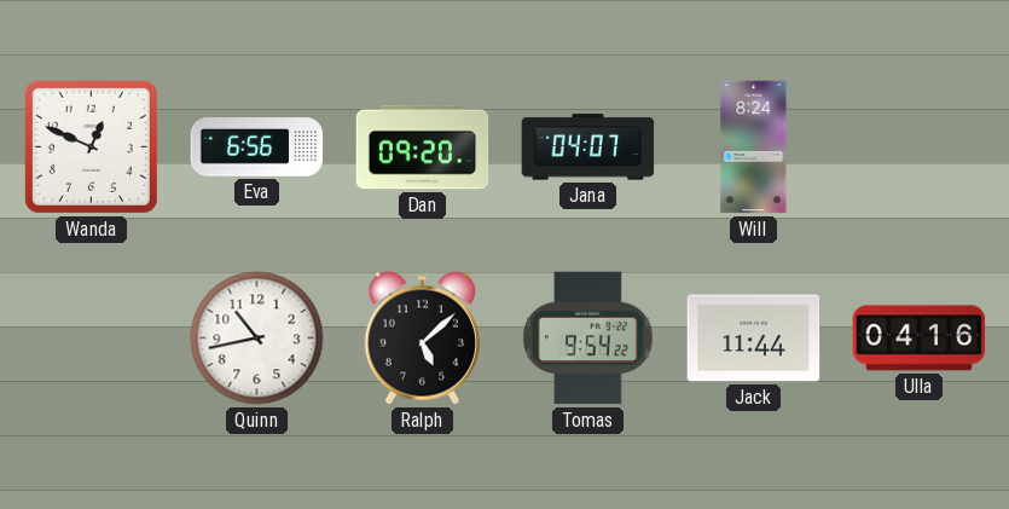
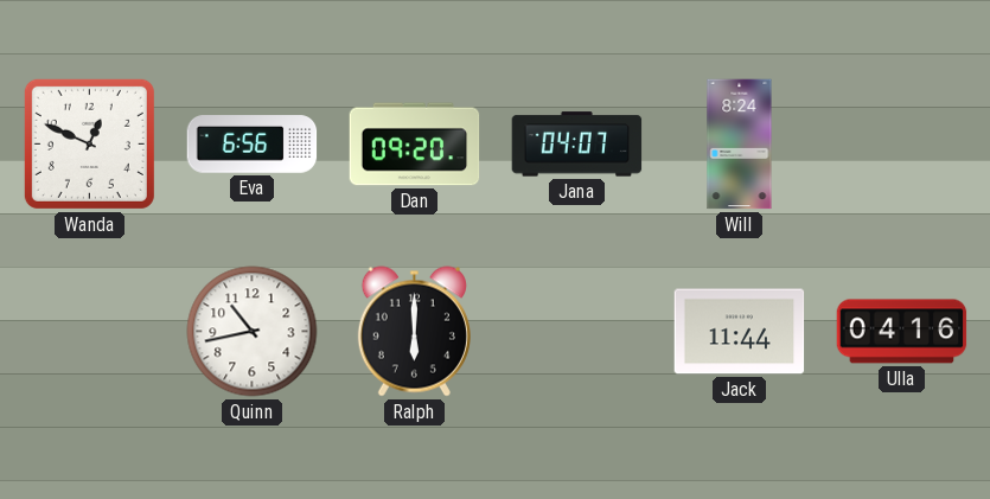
Ralph: 5:08 -> 6:00 (414, 332)
Tomas: 9:54 -> none (588, 339)
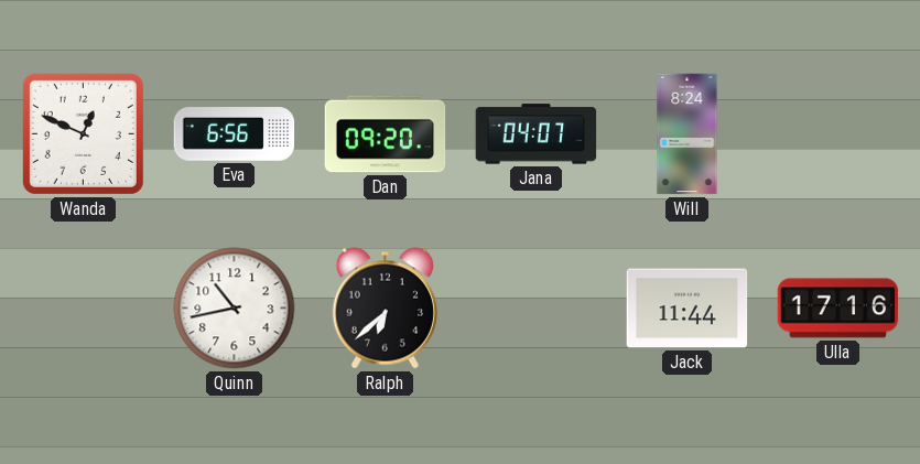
Ralph: 6:00 -> 6:38 (385, 309)
Ulla: 04:16 -> 17:16 (838, 309)
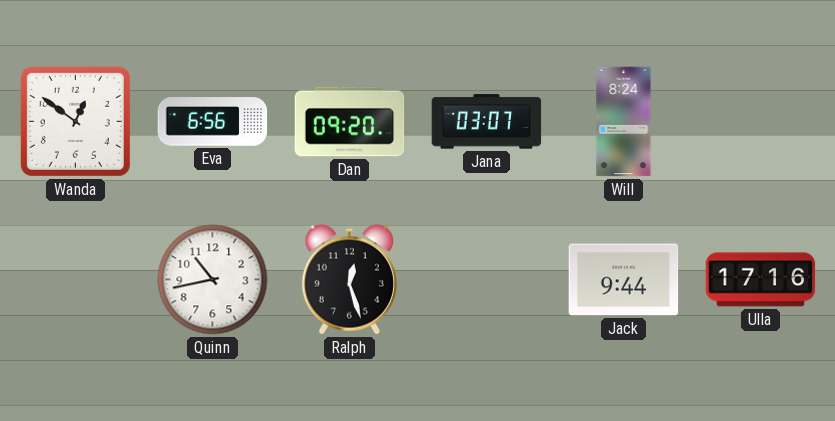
Wanda: 12:49 -> 12:51 (75, 121)
Jana: 04:07 -> 03:07 (487, 122)
Ralph: 6:38 -> 12:27 (349, 280)
Jack: 11:44 -> 9:44 (624, 280)
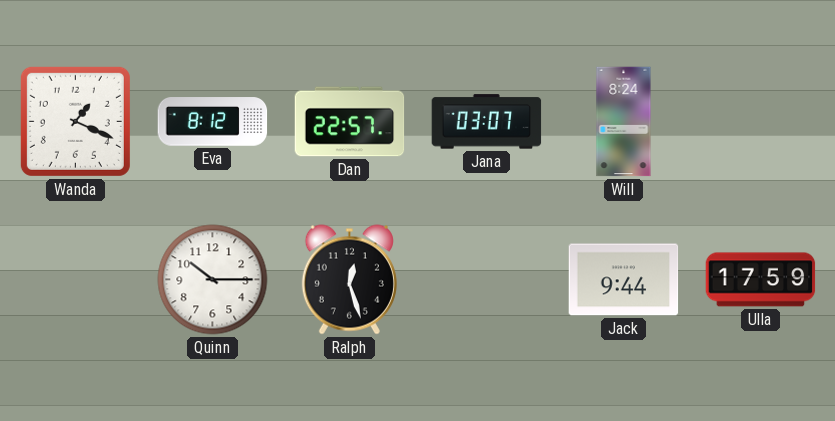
Wanda: 12:51 -> 1:19 (75, 121)
Eva: 6:56 -> 8:12 (213, 122)
Dan: 09:20 -> 22:57 (350, 122)
Quinn: 10:43 -> 10:15 (213, 280)
Ulla: 17:16 -> 17:59 (761, 280)
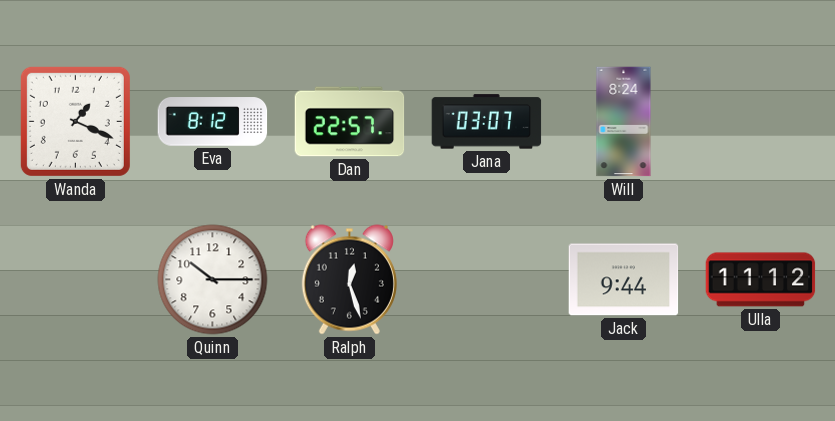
Ulla: 17:59 -> 11:12 (761, 280)
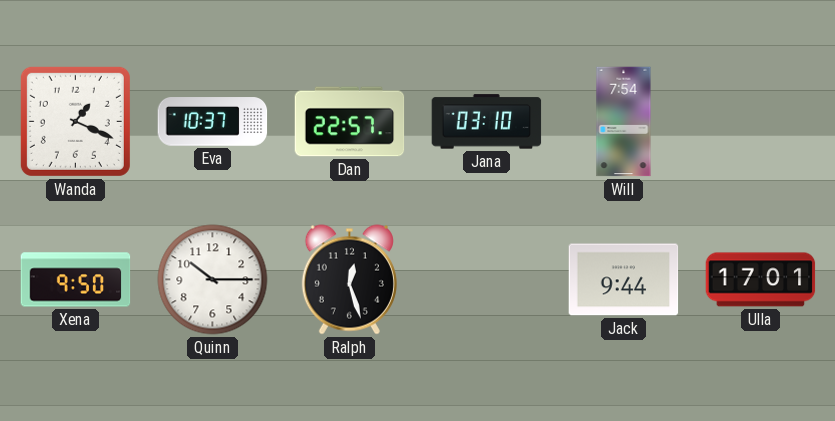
Eva: 8:12 -> 10:37 (213, 122)
Jana: 03:07 -> 03:10 (487, 122)
Will: 8:24 -> 7:54 (624, 122)
Xena: none -> 9:50 (76, 280)
Ulla: 11:12 -> 17:01 (761, 280)
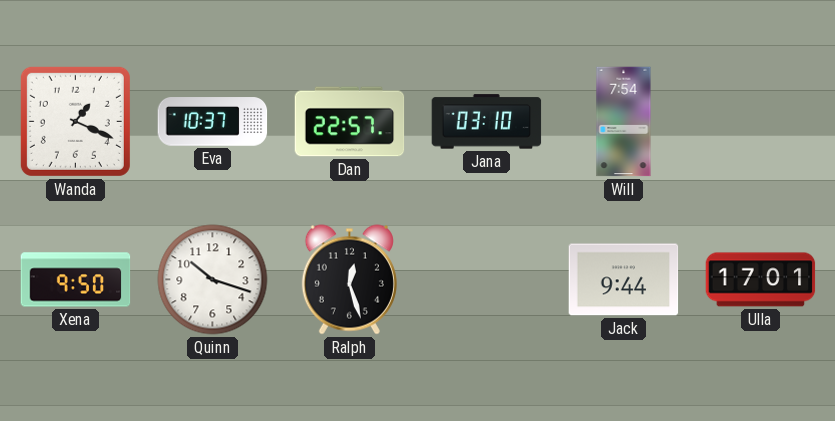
Quinn: 10:15 -> 10:18 (213, 280)
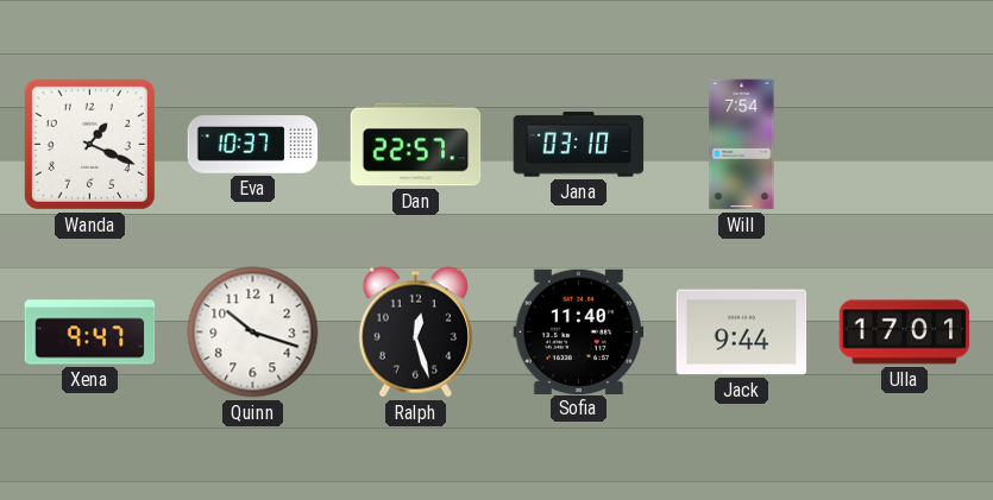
Xena: 9:50 -> 9:47 (90, 333)
Sofia: none -> 11:40 (579, 331)
